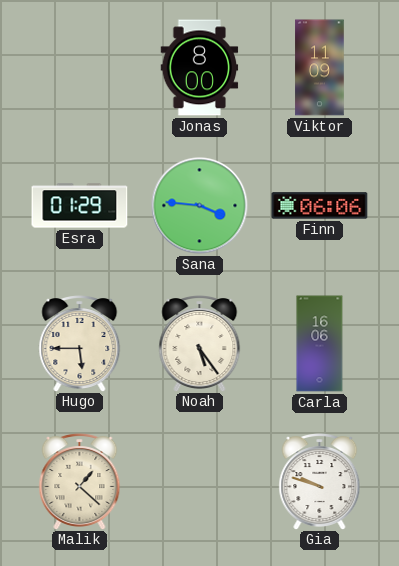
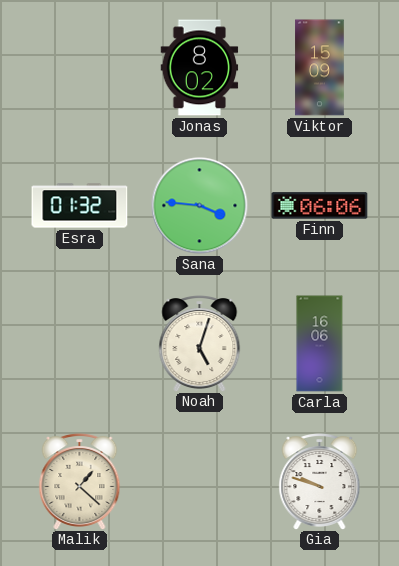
Jonas: 8:00 -> 8:02 (200, 68)
Viktor: 11:09 -> 15:09 (320, 68)
Esra: 01:29 -> 01:32 (80, 206)
Hugo: 5:45 -> none (80, 344)
Noah: 5:24 -> 5:03 (200, 344)
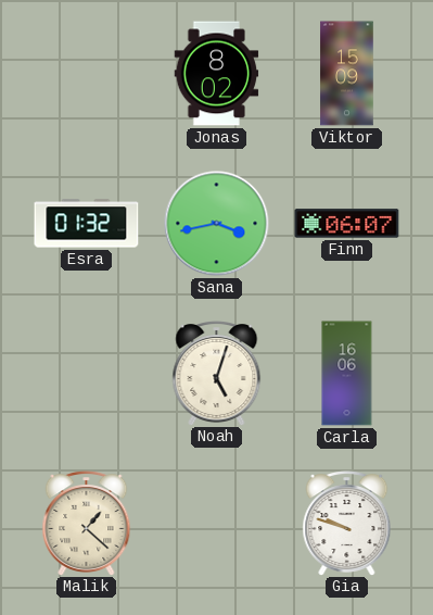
Sana: 3:46 -> 3:43 (217, 224)
Finn: 06:06 -> 06:07 (347, 224)
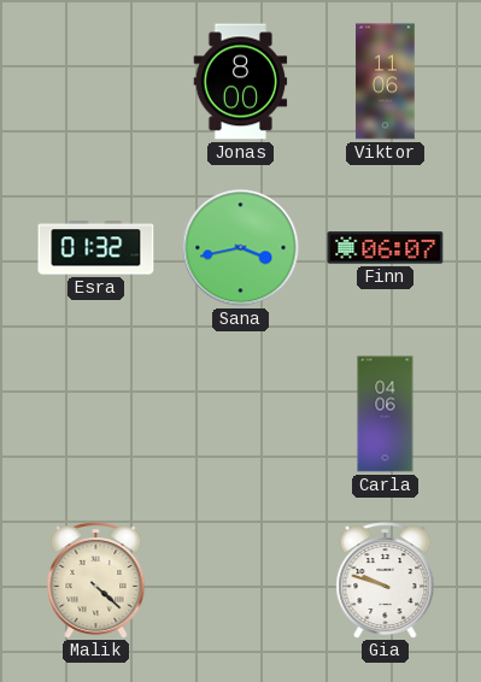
Jonas: 8:02 -> 8:00 (241, 82)
Viktor: 15:09 -> 11:06 (386, 82)
Noah: 5:03 -> none (217, 374)
Carla: 16:06 -> 04:06 (386, 415)
Malik: 1:22 -> 4:22 (96, 581)
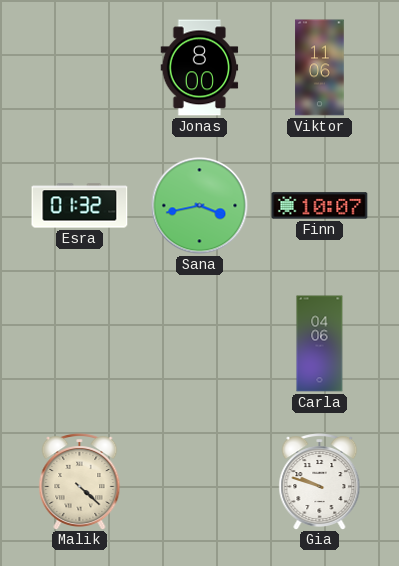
Finn: 06:07 -> 10:07 (320, 206)
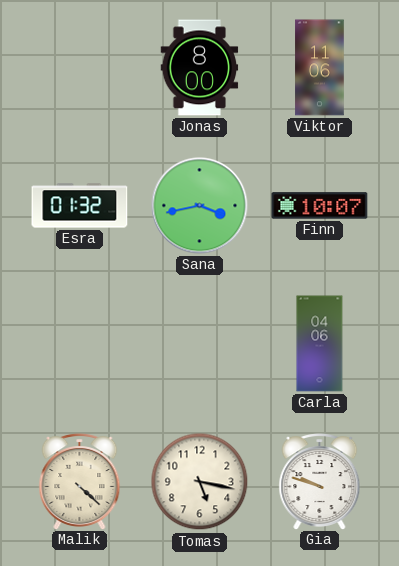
Tomas: none -> 5:17 (200, 482)
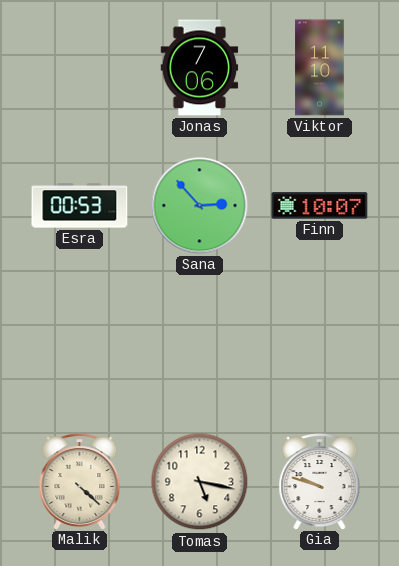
Jonas: 8:00 -> 7:06 (200, 68)
Viktor: 11:06 -> 11:10 (320, 68)
Esra: 01:32 -> 00:53 (80, 206)
Sana: 3:43 -> 2:53 (200, 206)
Carla: 04:06 -> none (320, 344)
